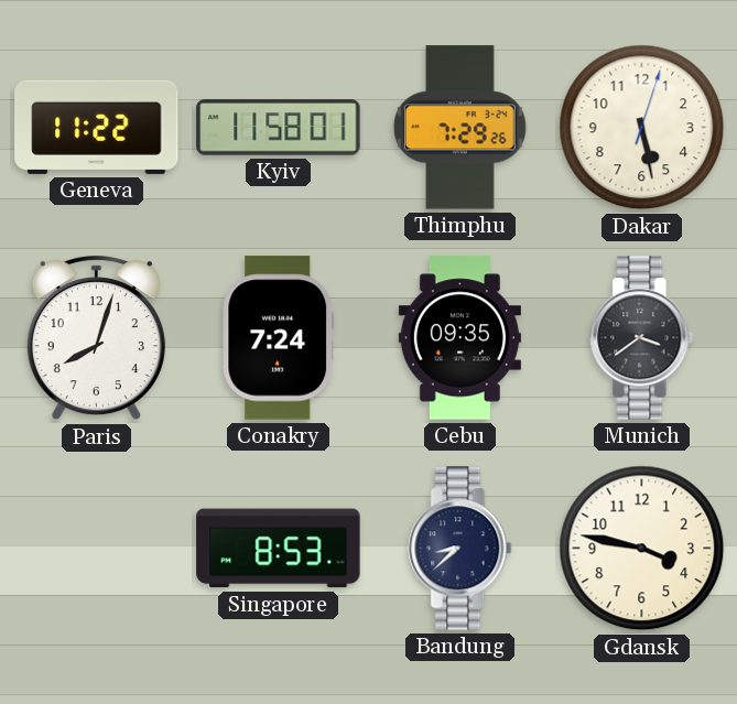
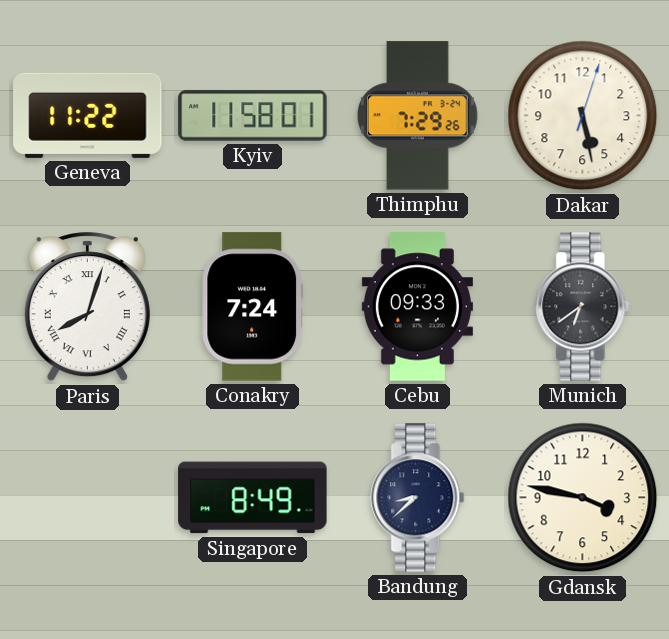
Paris numerals: Arabic -> Roman (87, 307)
Cebu: 09:35 -> 09:33 (417, 307)
Munich: 3:39 -> 6:39 (583, 307)
Singapore: 8:53 -> 8:49 (253, 498)
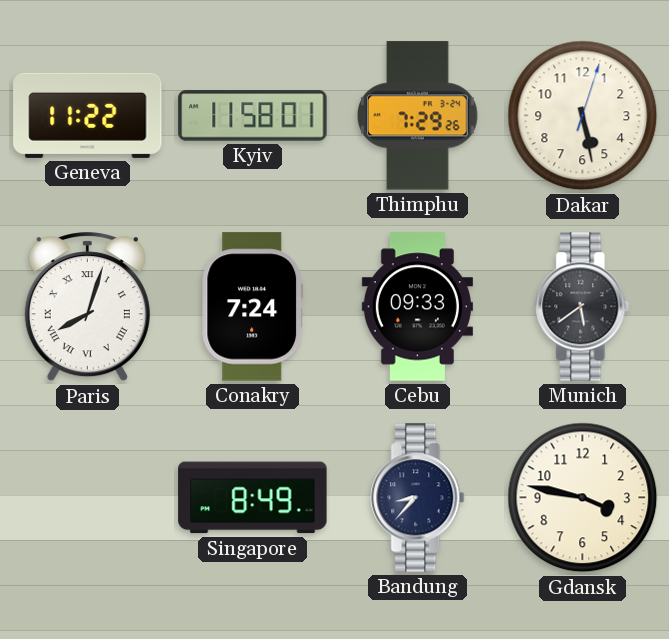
Munich: 6:39 -> 5:39 (583, 307)
Bandung: 8:38 -> 8:37 (418, 498)
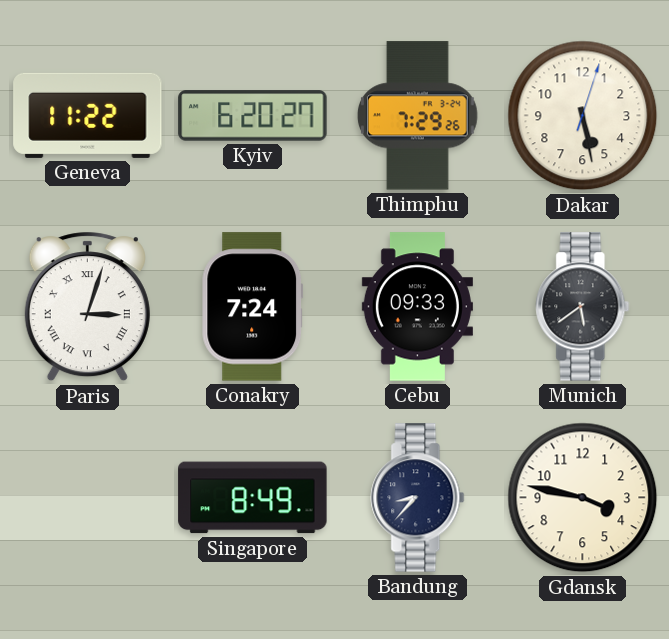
Kyiv: 11:58 -> 6:20 (253, 116)
Paris: 8:03 -> 3:03 (87, 307)
